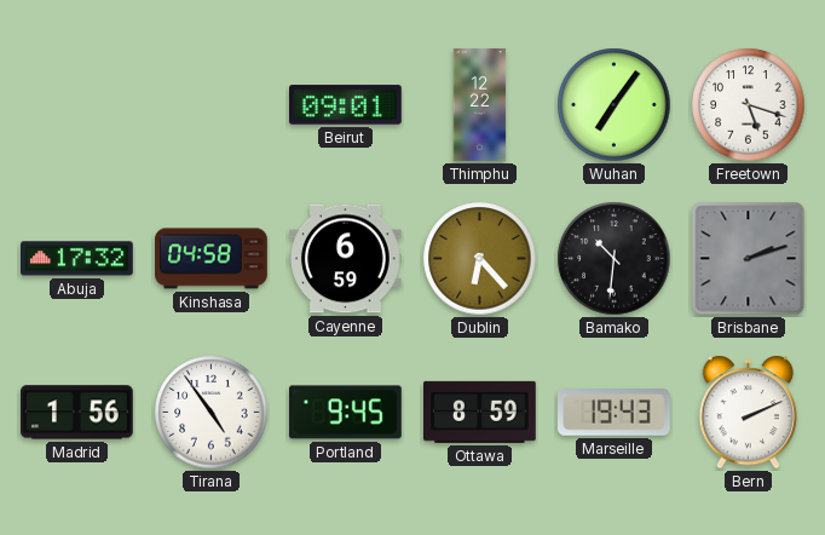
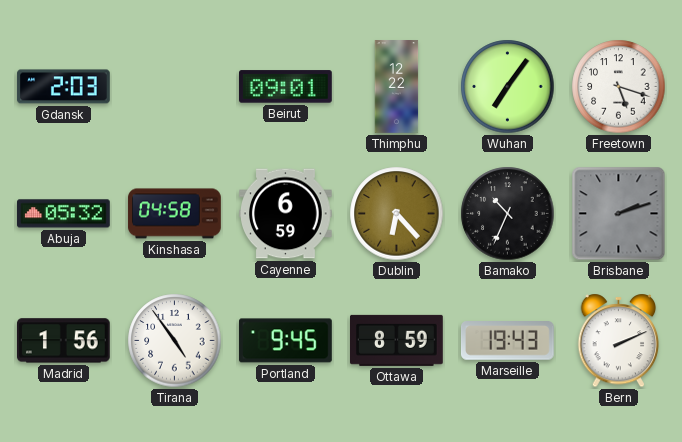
Gdansk: none -> 2:03 (64, 87)
Abuja: 17:32 -> 05:32 (64, 214)
Bamako: 10:31 -> 10:34 (508, 214)
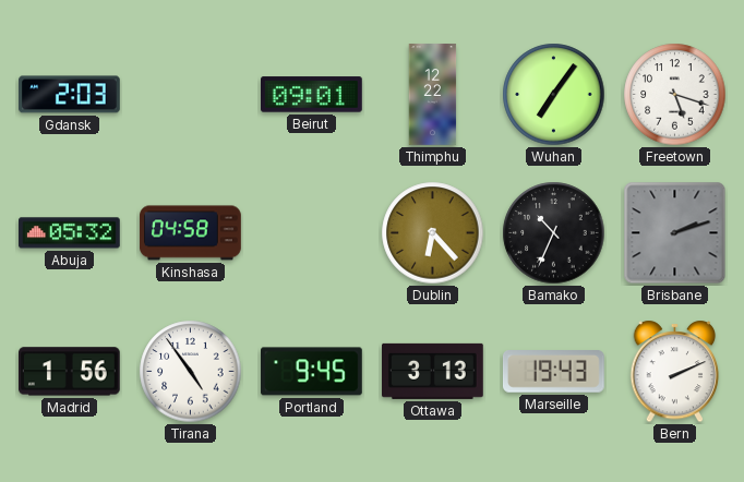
Cayenne: 6:59 -> none (286, 214)
Ottawa: 8:59 -> 3:13 (433, 371)
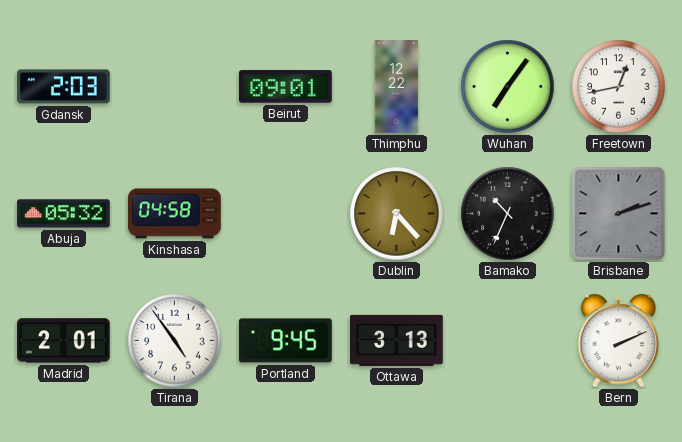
Freetown: 5:18 -> 12:43 (619, 87)
Madrid: 1:56 -> 2:01 (64, 341)
Marseille: 19:43 -> none (554, 372)
